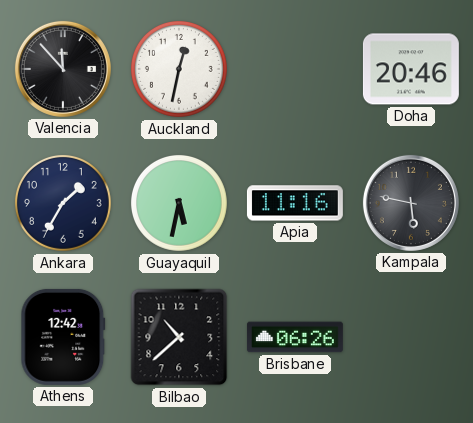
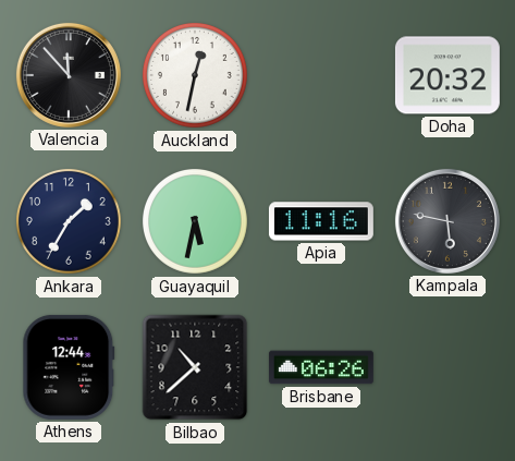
Doha: 20:46 -> 20:32 (447, 75)
Athens: 12:42 -> 12:44 (69, 367)
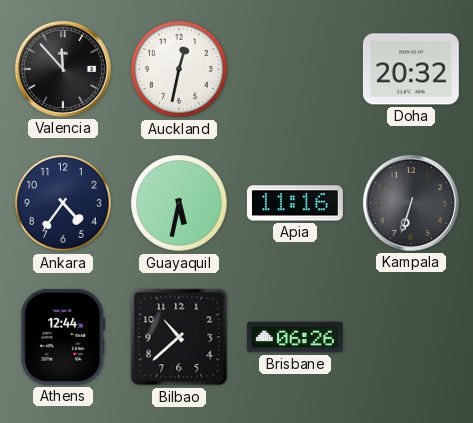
Ankara: 1:35 -> 4:36 (63, 203)
Kampala: 5:47 -> 6:33 (411, 203)
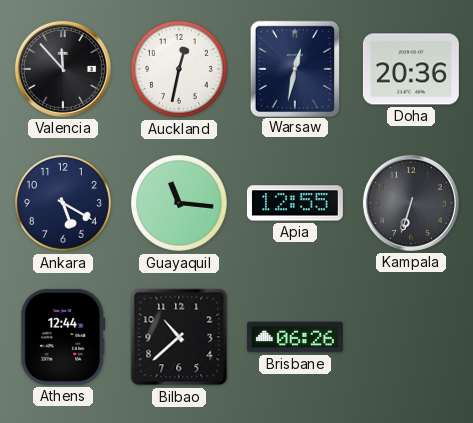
Warsaw: none -> 12:32 (294, 68)
Doha: 20:32 -> 20:36 (411, 69)
Ankara: 4:36 -> 5:20 (63, 203)
Guayaquil: 5:32 -> 11:16 (179, 203)
Apia: 11:16 -> 12:55 (295, 203)
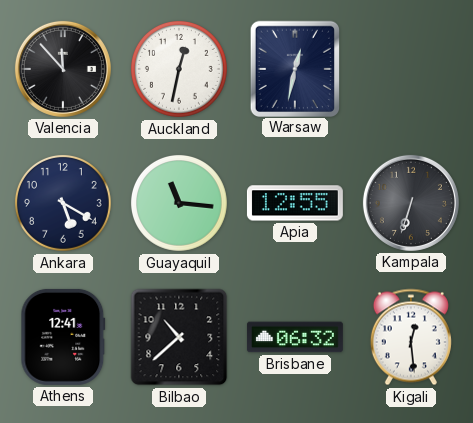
Doha: 20:36 -> none (411, 69)
Athens: 12:44 -> 12:41 (63, 337)
Brisbane: 06:26 -> 06:32 (295, 337)
Kigali: none -> 12:29 (411, 337)
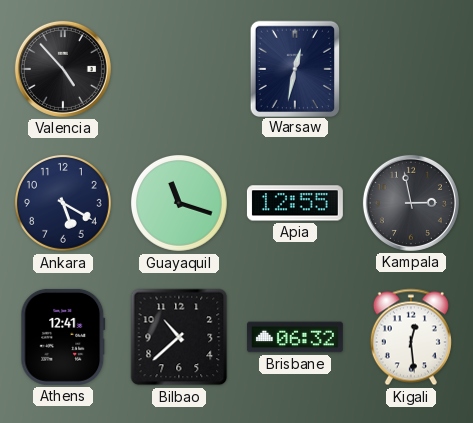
Valencia: 11:53 -> 4:53 (63, 69)
Auckland: 12:32 -> none (179, 69)
Guayaquil: 11:16 -> 11:18 (179, 203)
Kampala: 6:33 -> 2:58 (411, 203)
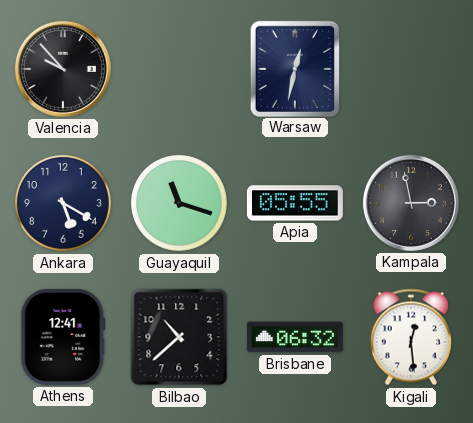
Valencia: 4:53 -> 9:53 (63, 69)
Apia: 12:55 -> 05:55 (295, 203)
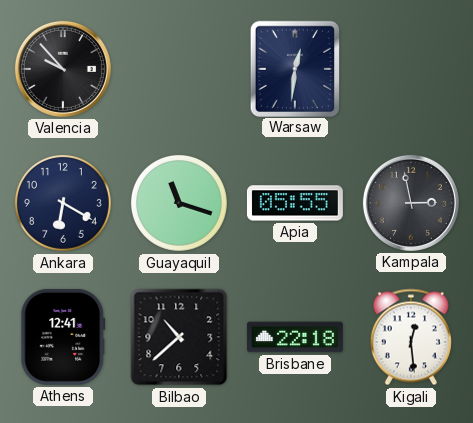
Warsaw: 12:32 -> 12:31 (294, 68)
Ankara: 5:20 -> 6:20 (63, 203)
Brisbane: 06:32 -> 22:18 (295, 337)
